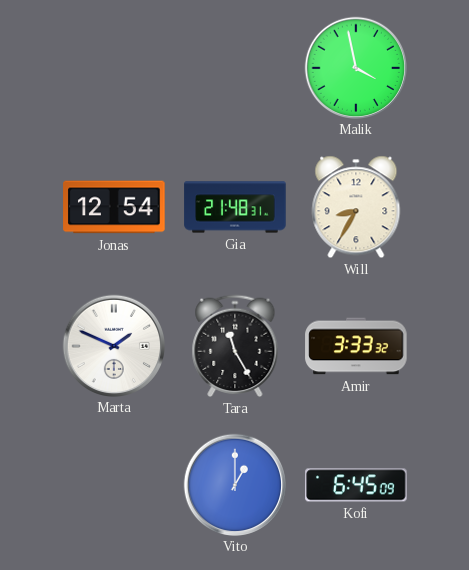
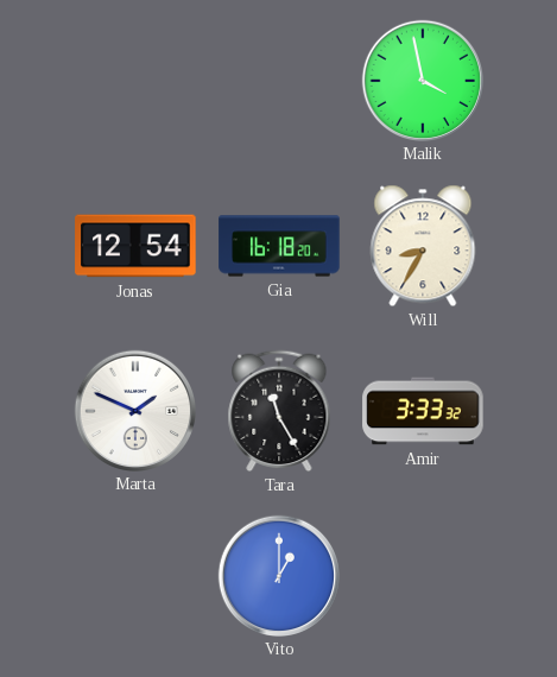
Gia: 21:48 -> 16:18 (279, 246)
Kofi: 6:45 -> none (356, 485)
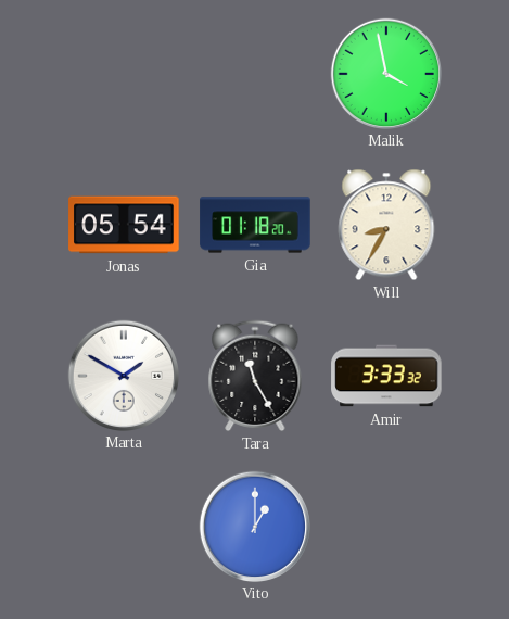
Jonas: 12:54 -> 05:54 (124, 225)
Gia: 16:18 -> 01:18 (255, 225)
Marta: 1:49 -> 1:50 (123, 375)
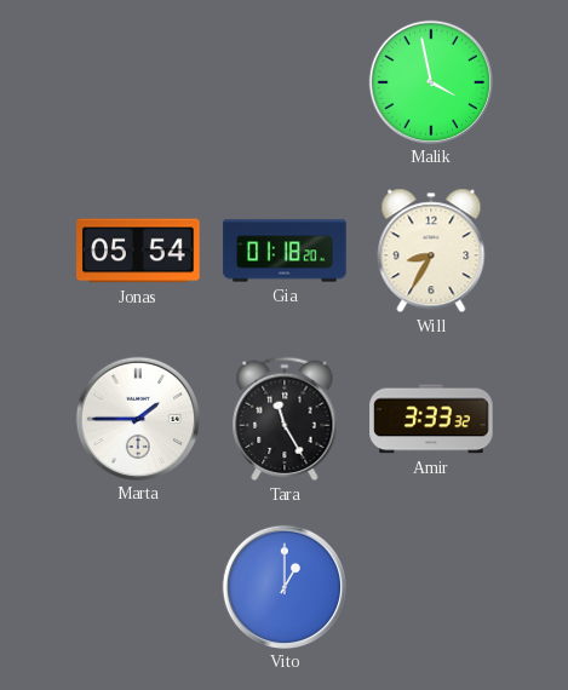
Marta: 1:50 -> 1:45 (137, 418)
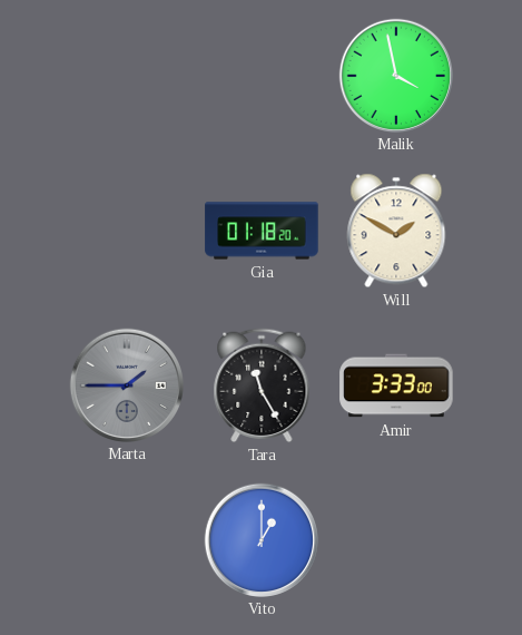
Jonas: 05:54 -> none (138, 251)
Will: 8:35 -> 1:50 (396, 231)
Marta dial: white -> grey (126, 384)
Amir: 3:33:32 -> 3:33:00 (396, 385)
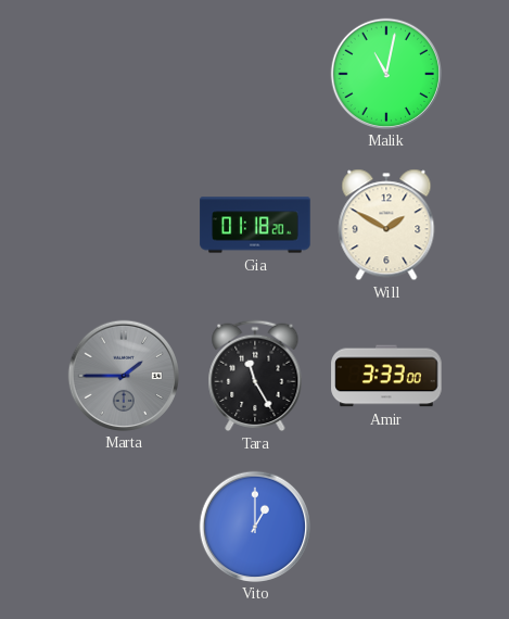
Malik: 3:58 -> 11:02 (385, 73)
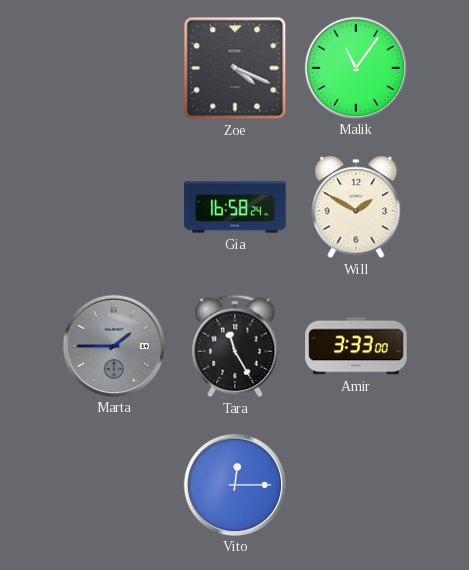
Zoe: none -> 4:19 (235, 68)
Malik: 11:02 -> 11:06 (355, 67)
Gia: 01:18 -> 16:58 (235, 207)
Vito: 1:00 -> 12:15 (234, 484)
